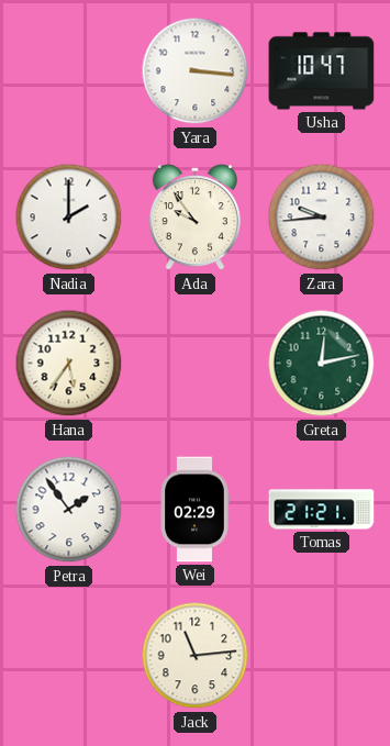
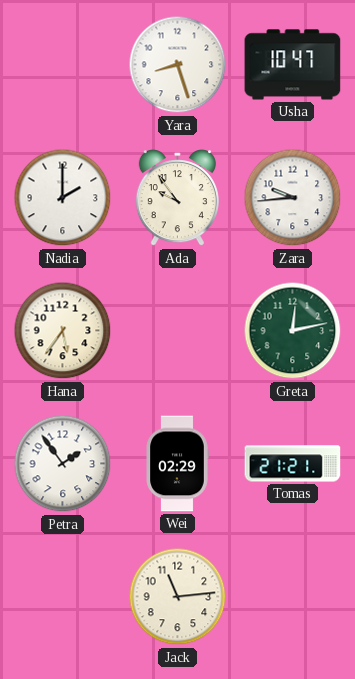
Yara: 3:16 -> 8:27 (178, 65)
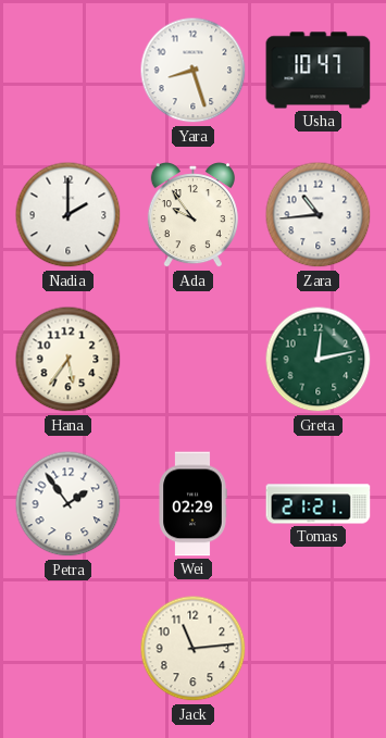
Zara: 9:44 -> 10:44 (319, 215)
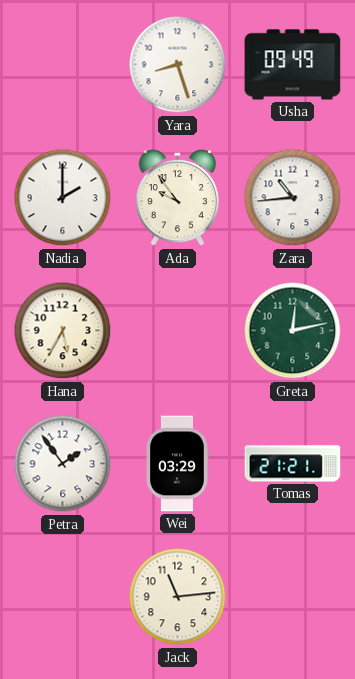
Usha: 10:47 -> 09:49 (293, 65)
Hana: 5:36 -> 5:35 (63, 331)
Wei: 02:29 -> 03:29 (177, 464)
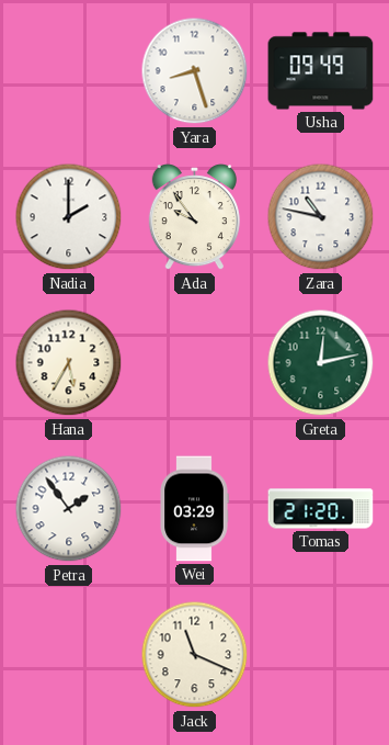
Zara: 10:44 -> 10:47 (321, 217)
Tomas: 21:21 -> 21:20 (321, 509)
Jack: 11:14 -> 11:19 (195, 655)
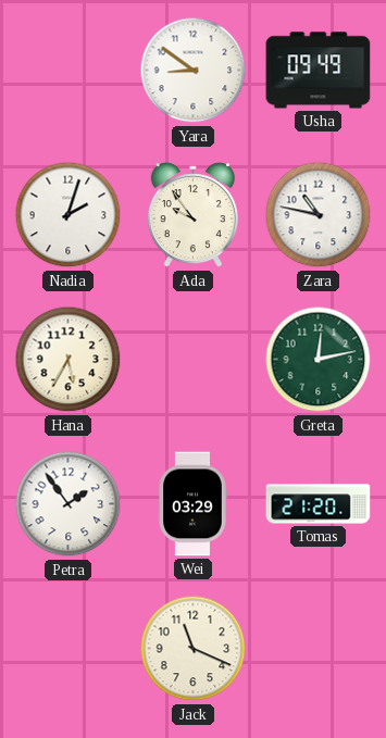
Yara: 8:27 -> 8:51 (194, 71)
Nadia: 2:00 -> 2:03 (69, 215)
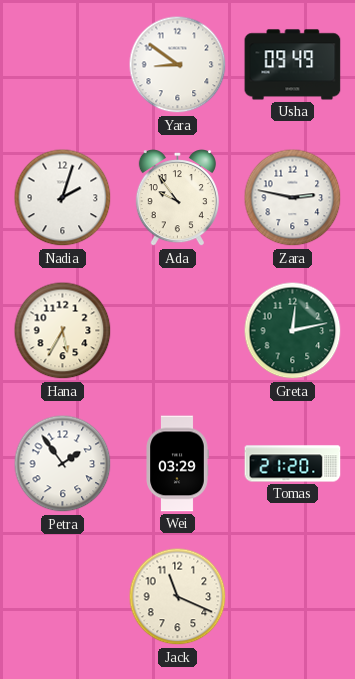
Zara: 10:47 -> 2:47 (293, 198)
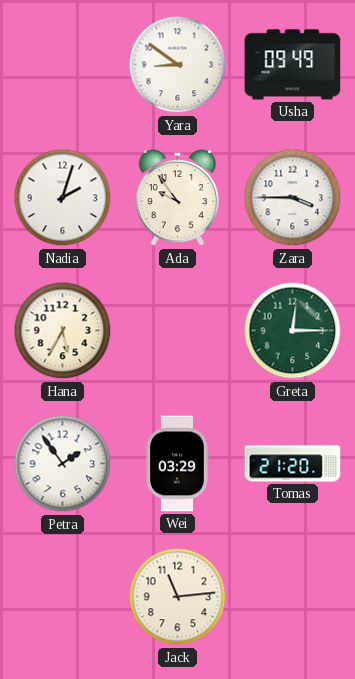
Zara: 2:47 -> 3:45 (293, 198)
Greta: 12:13 -> 12:15 (293, 331)
Jack: 11:19 -> 11:14 (178, 597)
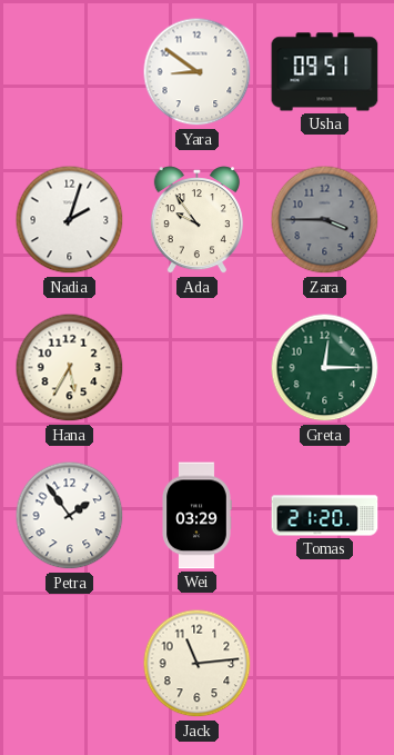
Usha: 09:49 -> 09:51 (325, 72)
Zara dial: white -> grey (325, 220)
